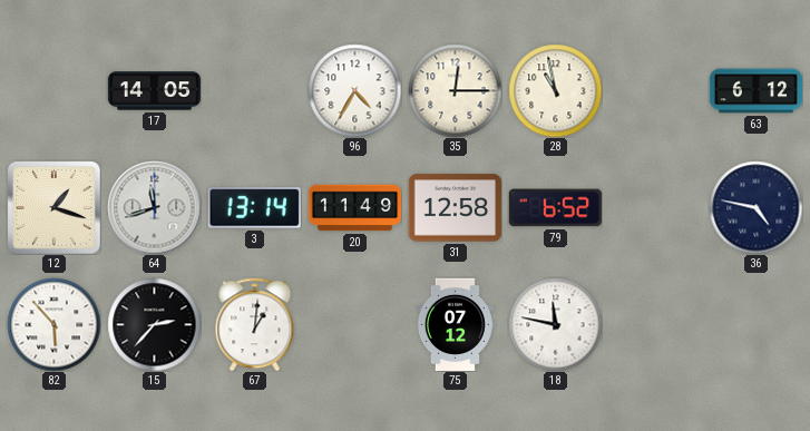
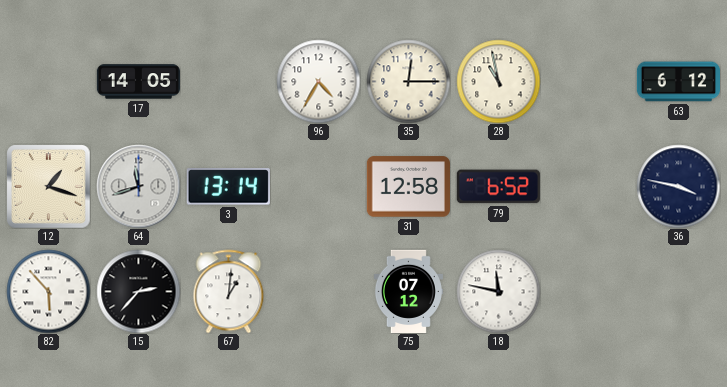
20: 11:49 -> none (354, 208)
36: 4:47 -> 3:47 (678, 186)
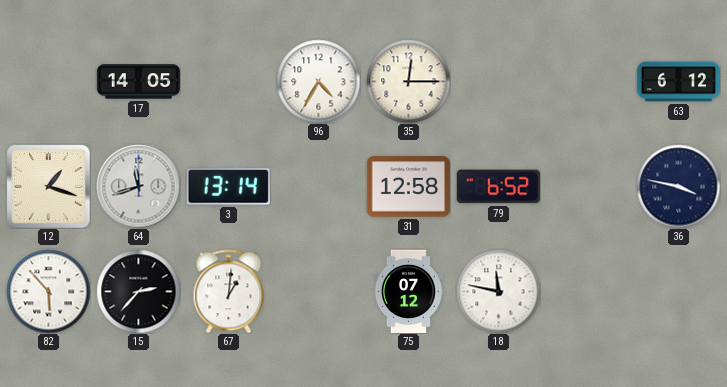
28: 10:58 -> none (498, 81)
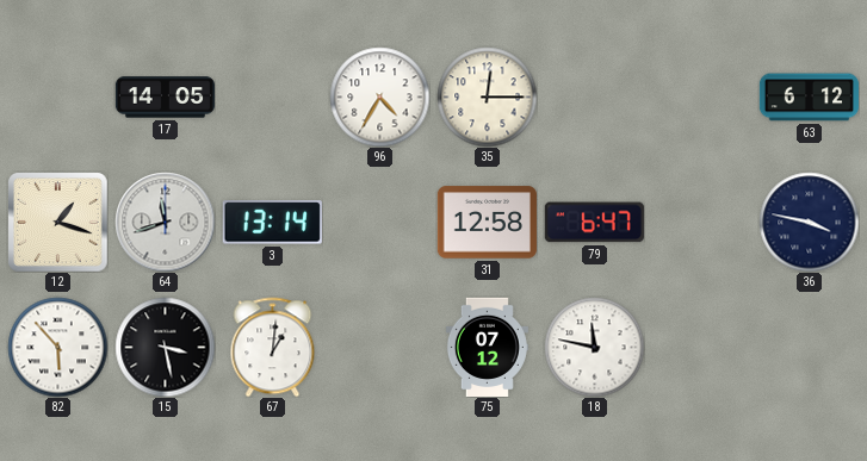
79: 6:52 -> 6:47 (594, 223)
15: 2:37 -> 3:28 (165, 347)
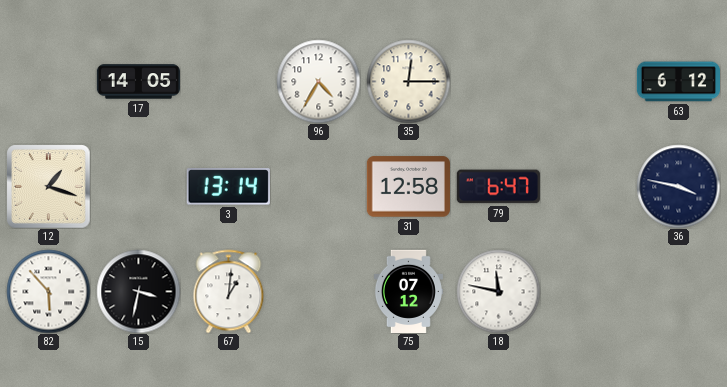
64: 11:42 -> none (165, 222)
15: 3:28 -> 3:32 (138, 291)
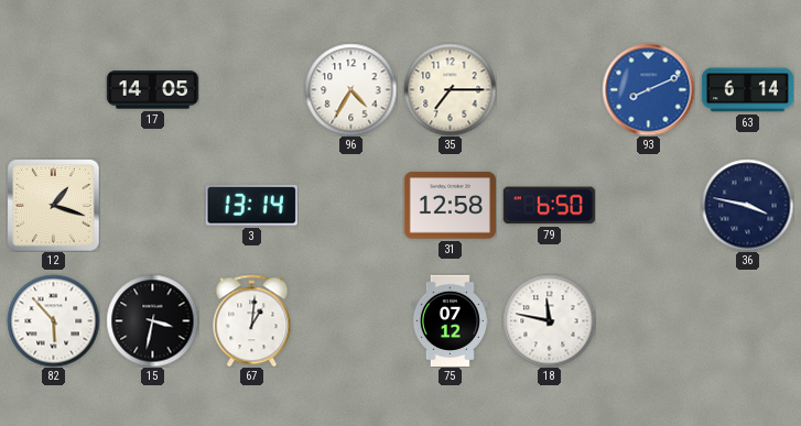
35: 12:15 -> 7:15 (450, 89)
93: none -> 8:11 (648, 89)
63: 6:12 -> 6:14 (747, 90)
79: 6:47 -> 6:50 (549, 206)
